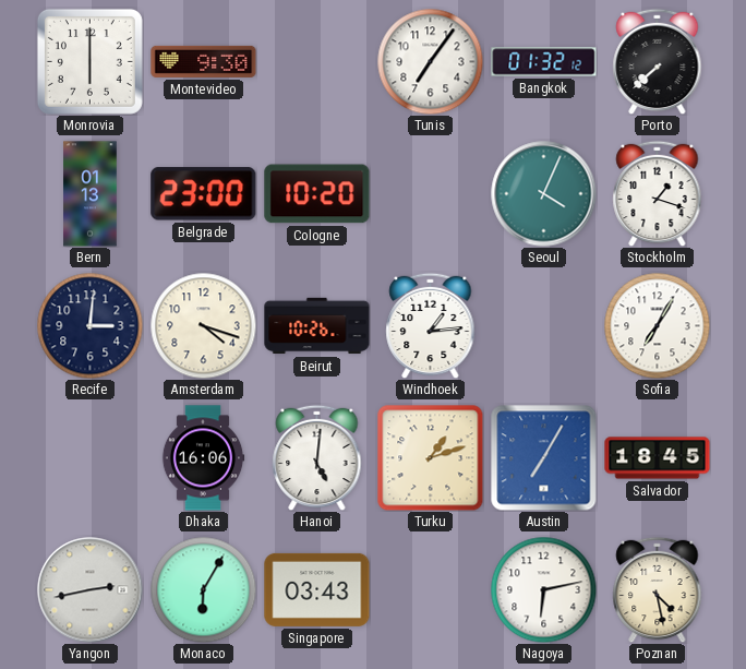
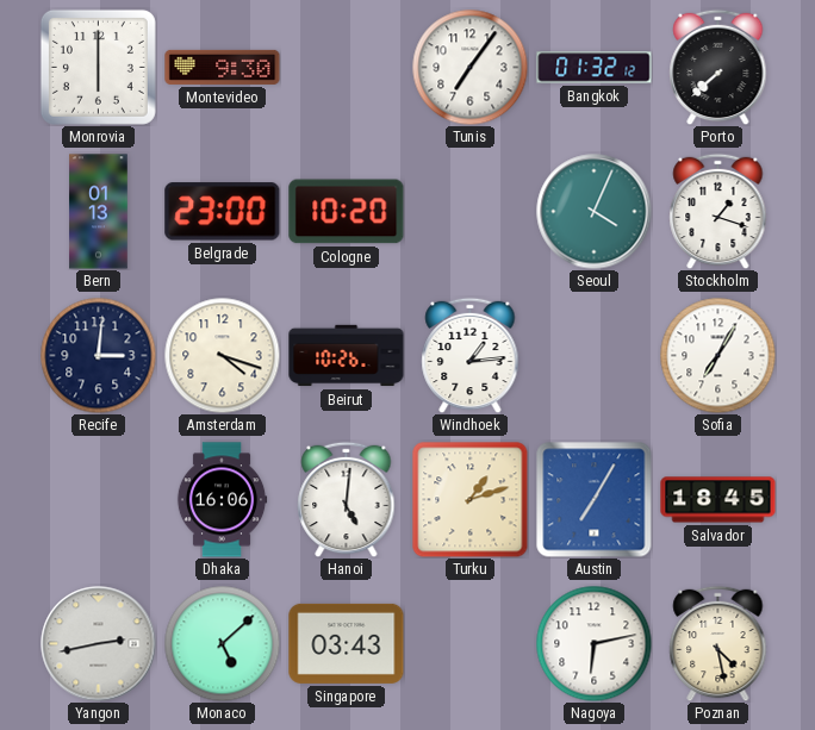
Monaco: 6:05 -> 5:08 (222, 643)
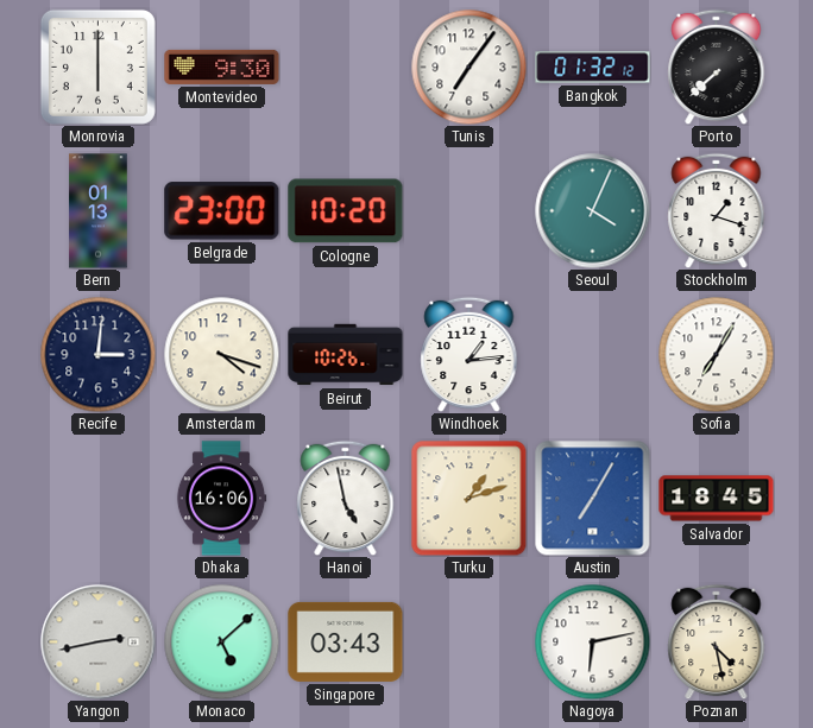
Hanoi: 5:01 -> 4:58 (346, 498)
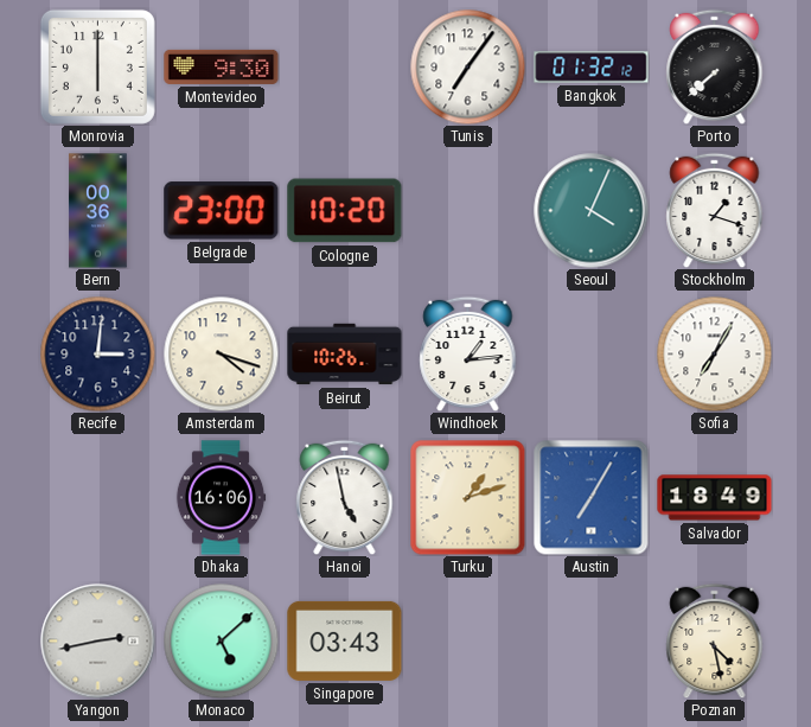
Bern: 01:13 -> 00:36 (98, 211)
Salvador: 18:45 -> 18:49 (715, 498)
Nagoya: 6:13 -> none (592, 641)
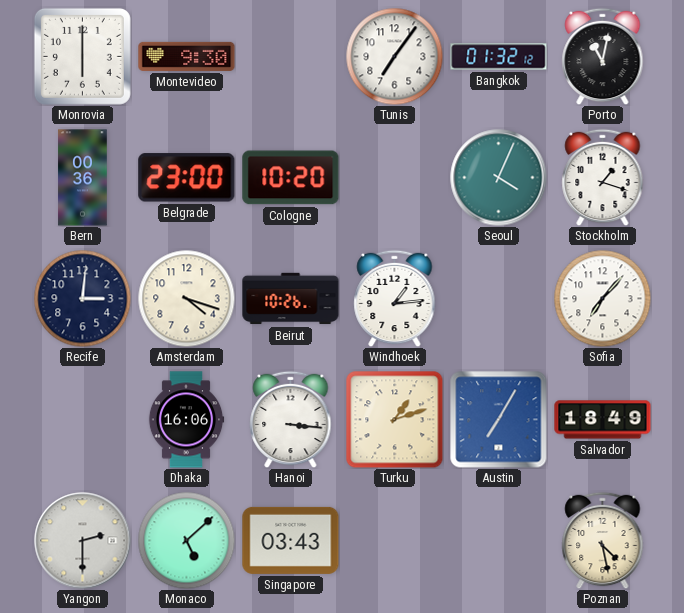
Porto: 7:38 -> 11:02 (603, 56)
Sofia: 7:05 -> 7:07 (602, 298)
Hanoi: 4:58 -> 3:16 (291, 419)
Yangon: 2:43 -> 2:30 (83, 541)
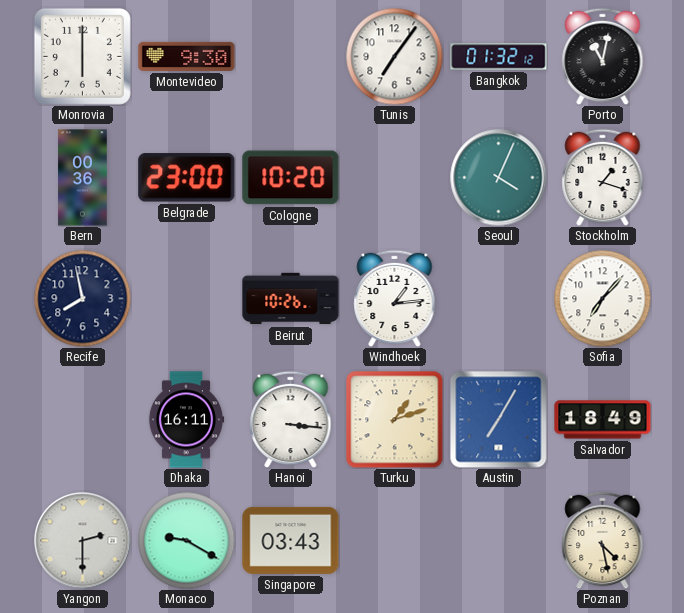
Recife: 3:01 -> 7:58 (82, 298)
Amsterdam: 4:18 -> none (186, 298)
Dhaka: 16:06 -> 16:11 (186, 420)
Monaco: 5:08 -> 9:20 (186, 540)
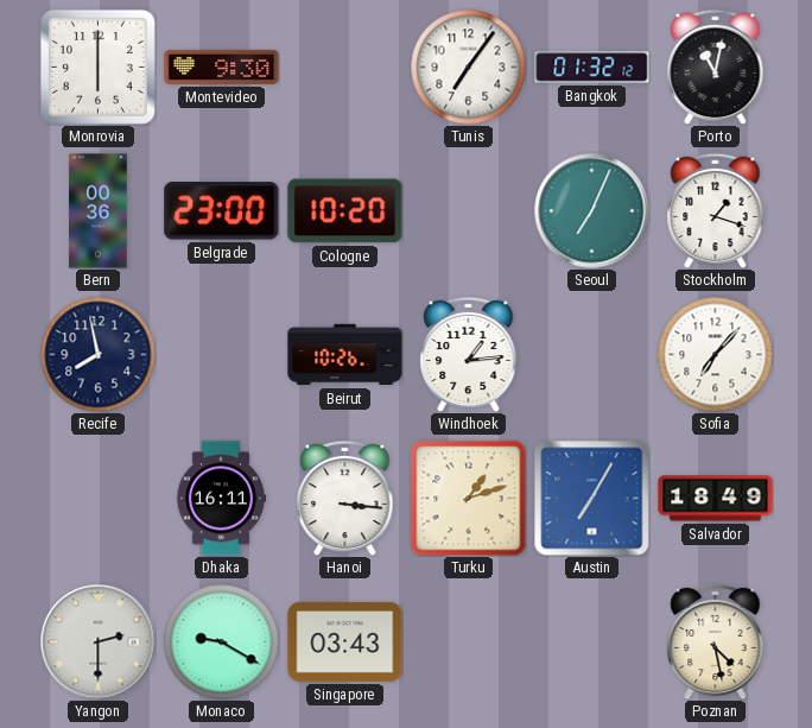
Seoul: 4:04 -> 7:04 (592, 211)
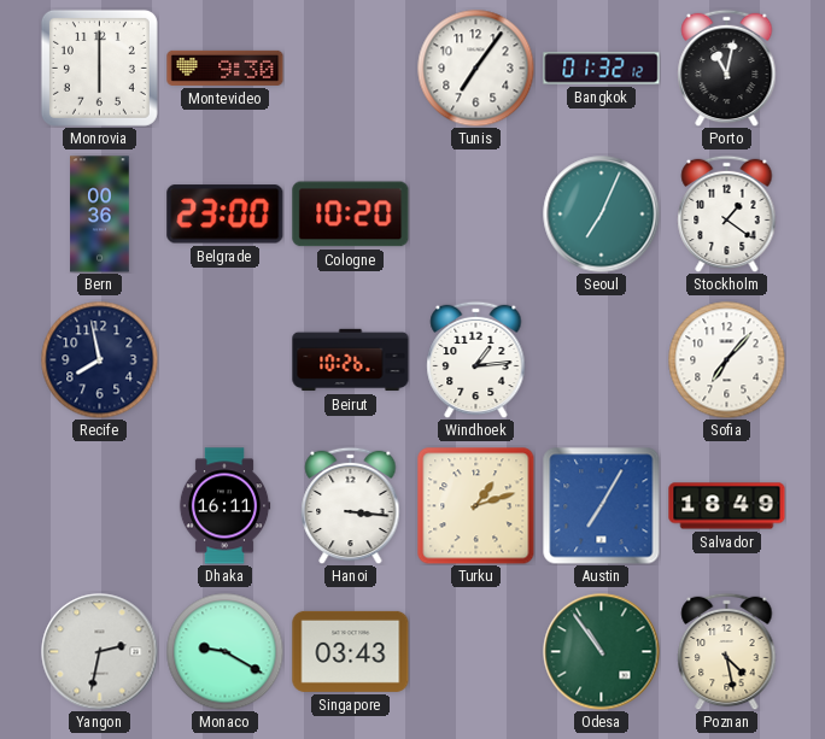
Stockholm: 1:18 -> 1:21 (727, 213)
Yangon: 2:30 -> 2:32 (100, 652)
Odesa: none -> 10:54 (602, 652)
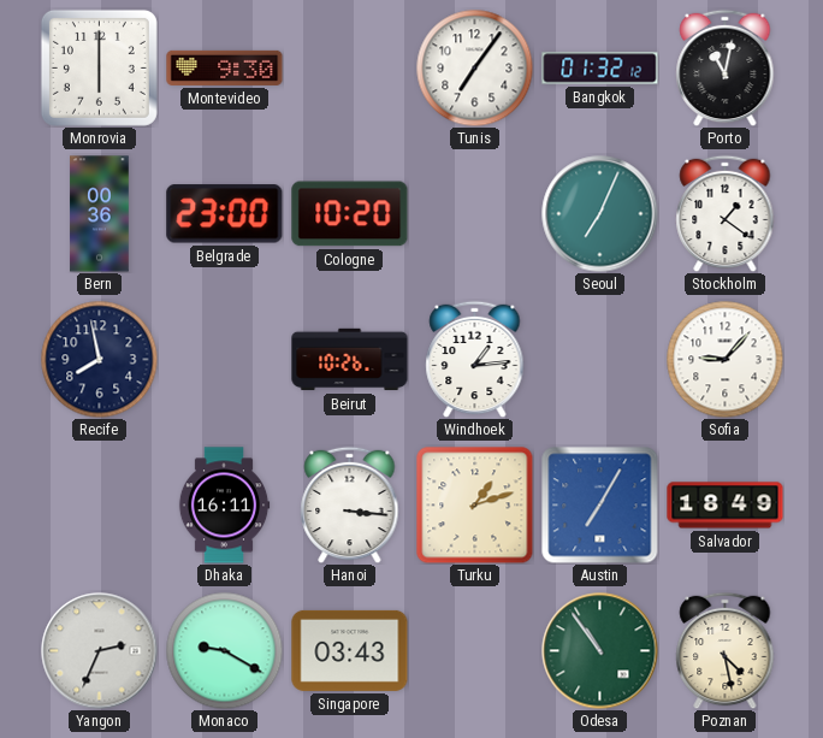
Sofia: 7:07 -> 9:07 (724, 359)
Yangon: 2:32 -> 2:34 (100, 651)
